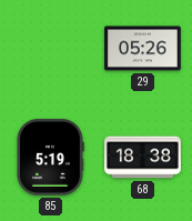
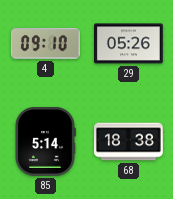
4: none -> 09:10 (45, 44)
85: 5:19 -> 5:14 (45, 141)
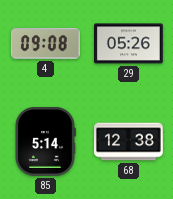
4: 09:10 -> 09:08 (45, 44)
68: 18:38 -> 12:38 (129, 142)
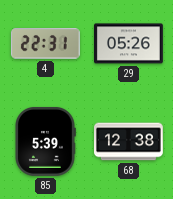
4: 09:08 -> 22:31 (45, 44)
85: 5:14 -> 5:39 (45, 141)
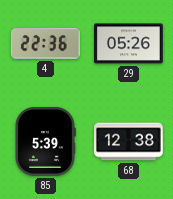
4: 22:31 -> 22:36 (45, 44)
